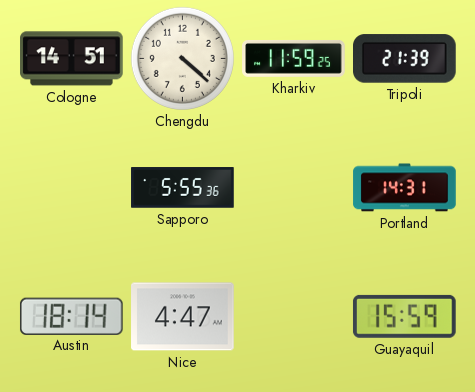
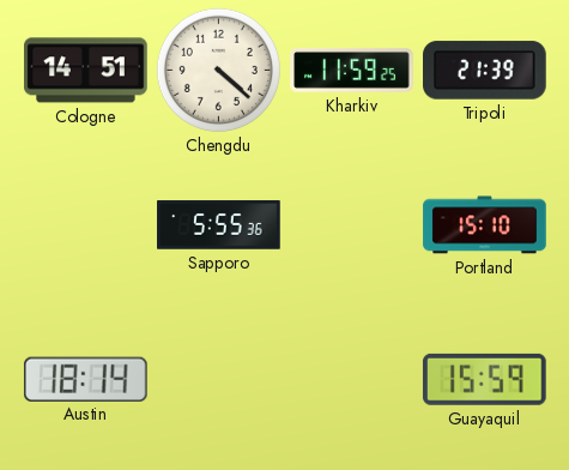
Portland: 14:31 -> 15:10 (485, 225)
Nice: 4:47 -> none (183, 317)
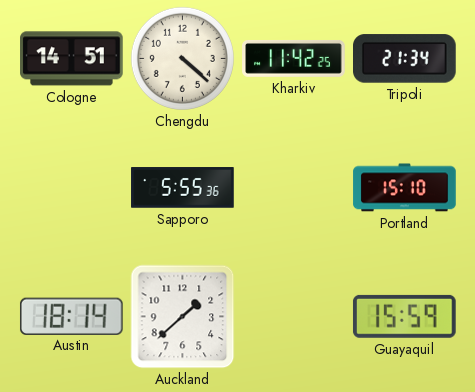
Kharkiv: 11:59 -> 11:42 (294, 58)
Tripoli: 21:39 -> 21:34 (405, 59)
Auckland: none -> 1:38 (183, 317)
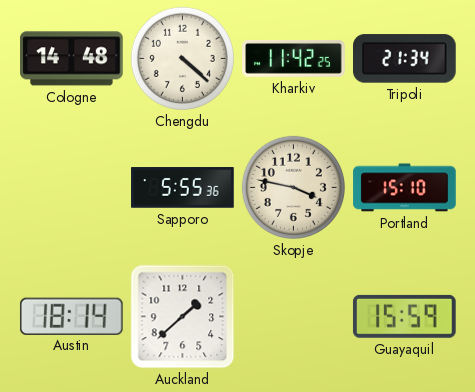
Cologne: 14:51 -> 14:48 (72, 59)
Skopje: none -> 3:47 (293, 187)
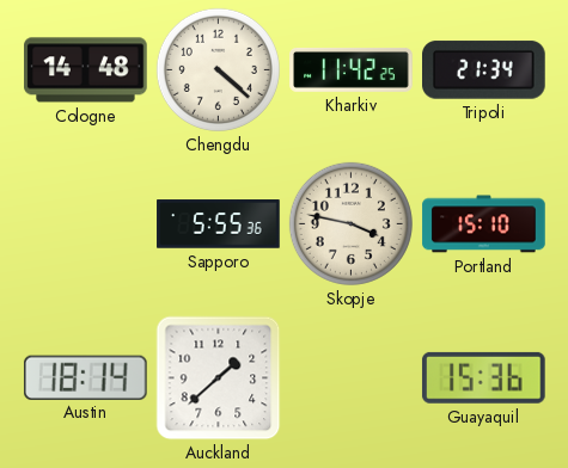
Guayaquil: 15:59 -> 15:36 (483, 377)
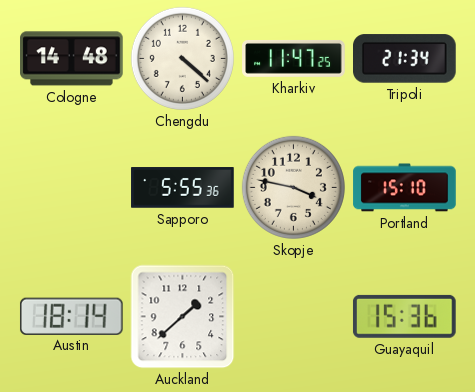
Kharkiv: 11:42 -> 11:47 (294, 58)
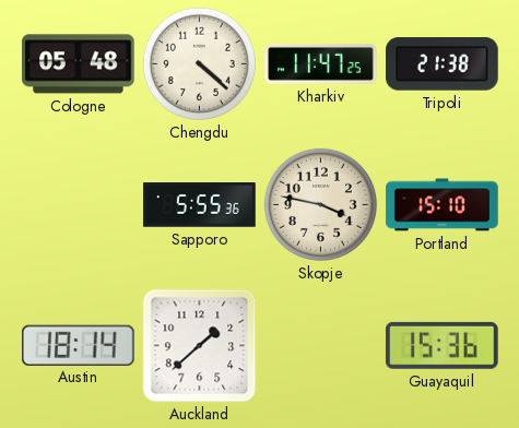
Cologne: 14:48 -> 05:48 (79, 64)
Tripoli: 21:34 -> 21:38 (443, 64)
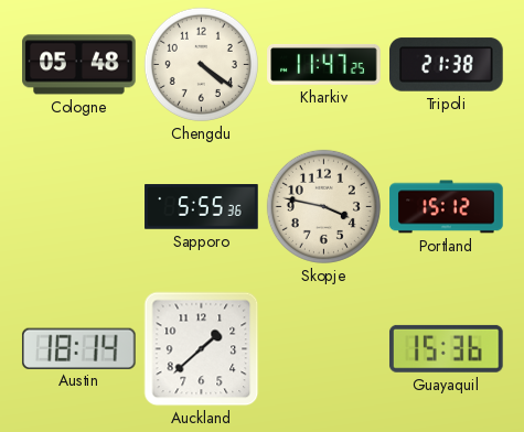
Chengdu: 4:22 -> 4:21 (201, 64)
Portland: 15:10 -> 15:12 (447, 207)
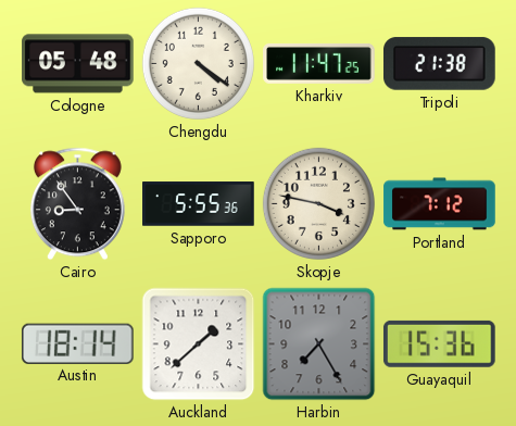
Cairo: none -> 8:54 (77, 204)
Portland: 15:12 -> 7:12 (440, 204)
Harbin: none -> 7:25 (319, 344)
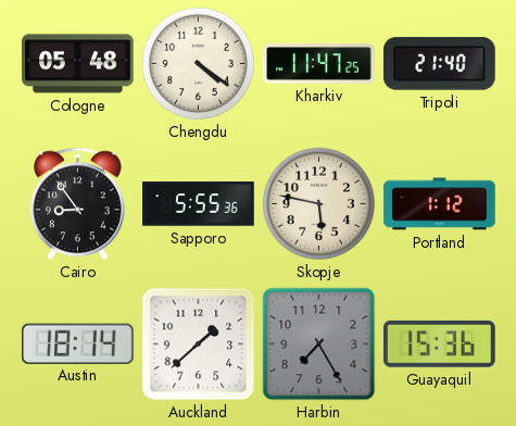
Tripoli: 21:38 -> 21:40 (440, 64)
Skopje: 3:47 -> 5:47 (318, 203)
Portland: 7:12 -> 1:12 (440, 204)
